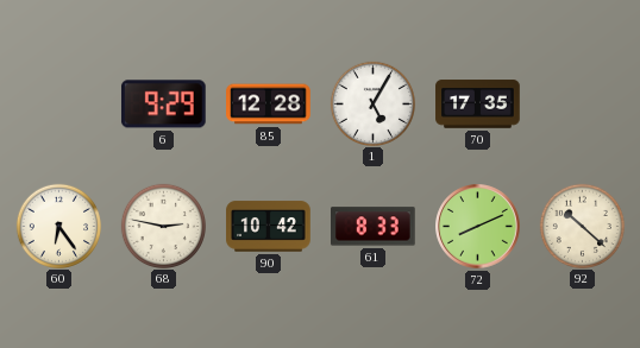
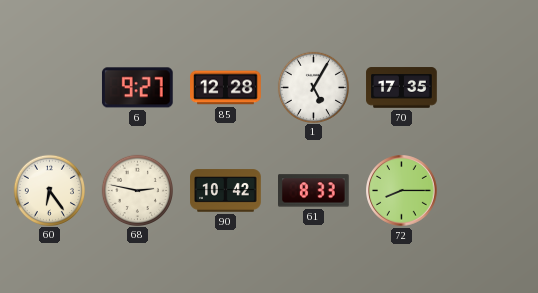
6: 9:29 -> 9:27 (137, 88)
72: 8:11 -> 8:15 (402, 191)
92: 10:22 -> none (582, 226)
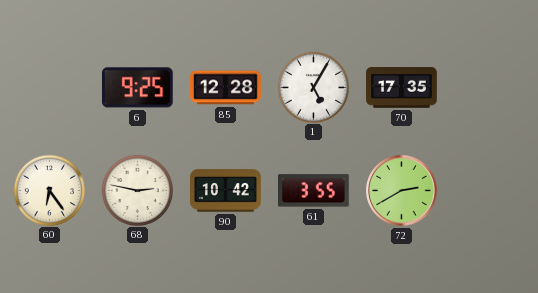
6: 9:27 -> 9:25 (137, 88)
61: 8:33 -> 3:55 (314, 191)
72: 8:15 -> 2:40 (402, 191)
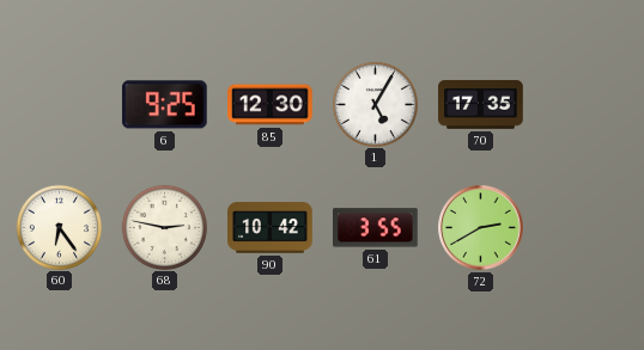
85: 12:28 -> 12:30 (271, 105)
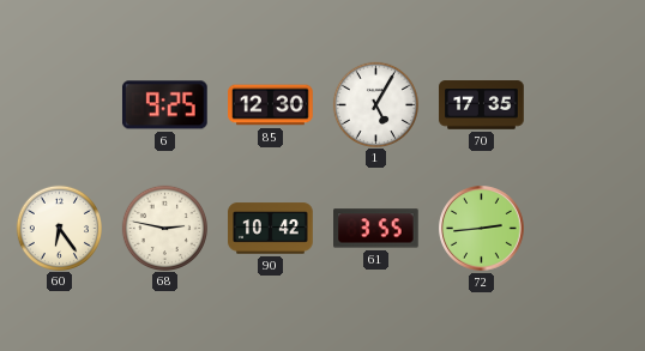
72: 2:40 -> 2:44 (482, 229)
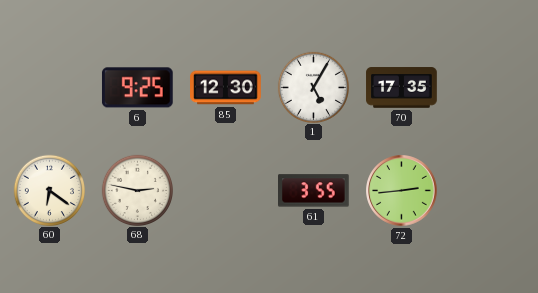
60: 6:24 -> 6:21 (49, 190)
90: 10:42 -> none (271, 229)
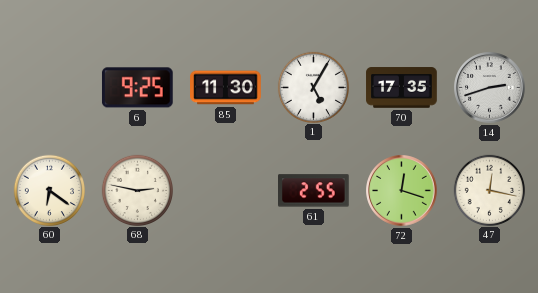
85: 12:30 -> 11:30 (226, 88)
14: none -> 2:42 (490, 88)
61: 3:55 -> 2:55 (314, 191)
72: 2:44 -> 12:18 (402, 191)
47: none -> 12:17 (489, 190)
